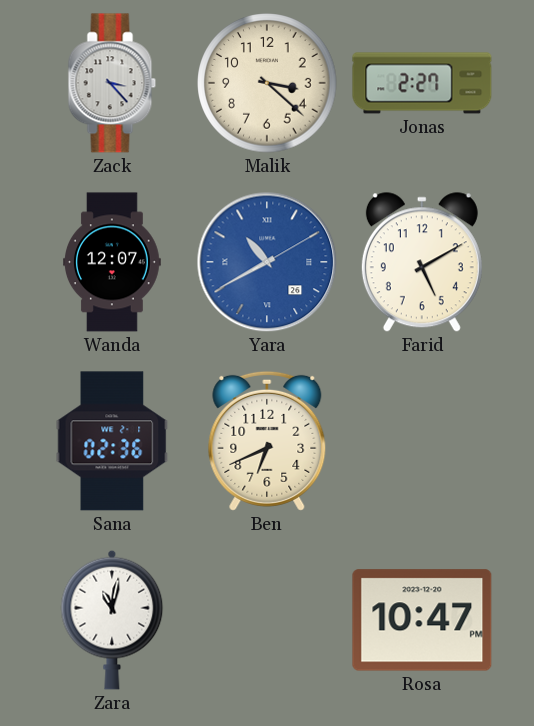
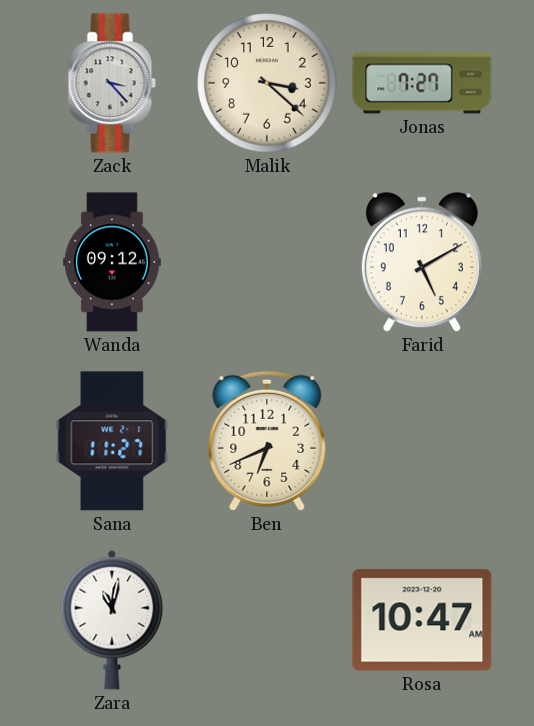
Jonas: 2:27 -> 7:27 (422, 83)
Wanda: 12:07 -> 09:12 (113, 262)
Yara: 10:40 -> none (267, 262)
Sana: 02:36 -> 11:27 (112, 441)
Rosa: 10:47 PM -> 10:47 AM (422, 620)
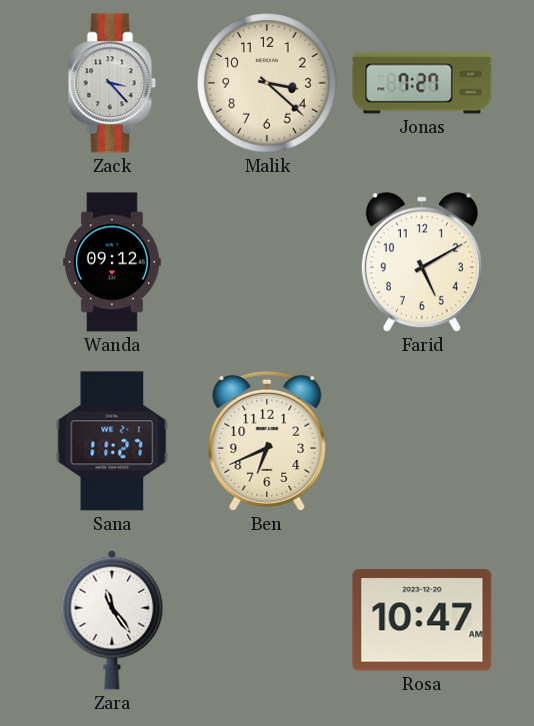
Zara: 11:02 -> 11:24 (112, 620)
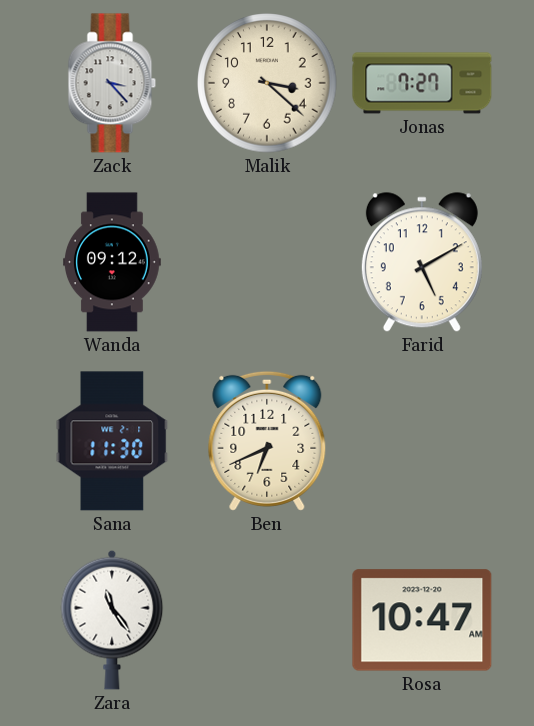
Sana: 11:27 -> 11:30 (112, 441)
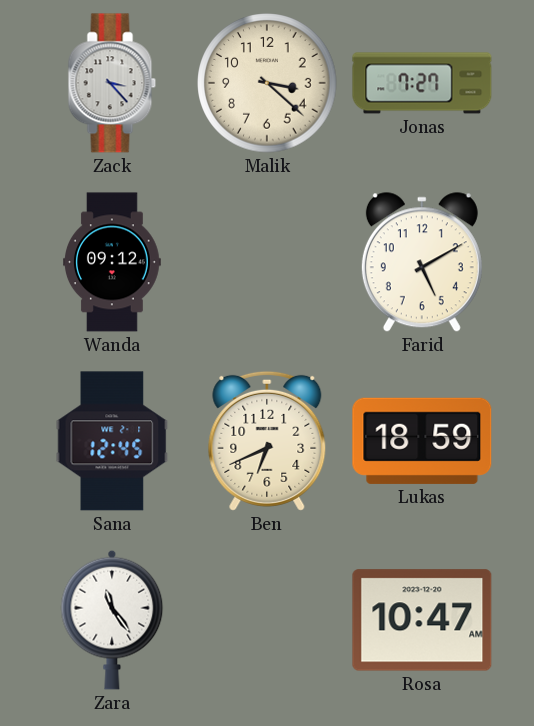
Sana: 11:30 -> 12:45 (112, 441)
Lukas: none -> 18:59 (422, 441)
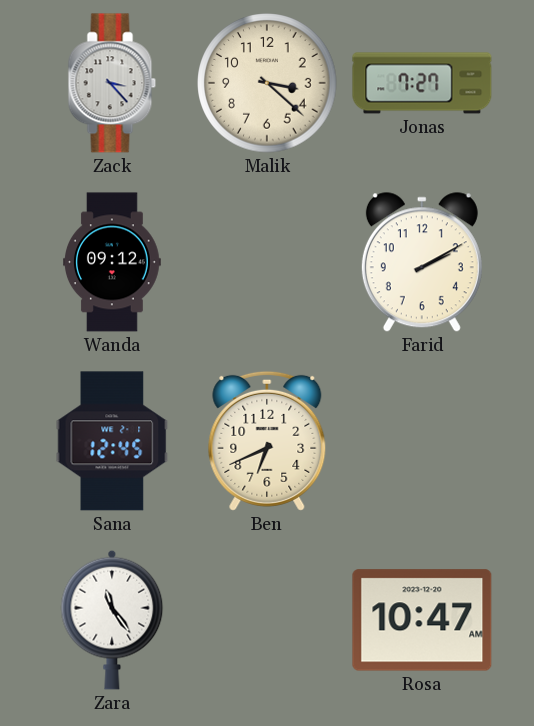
Farid: 5:10 -> 2:10 (422, 263)
Lukas: 18:59 -> none (422, 441)
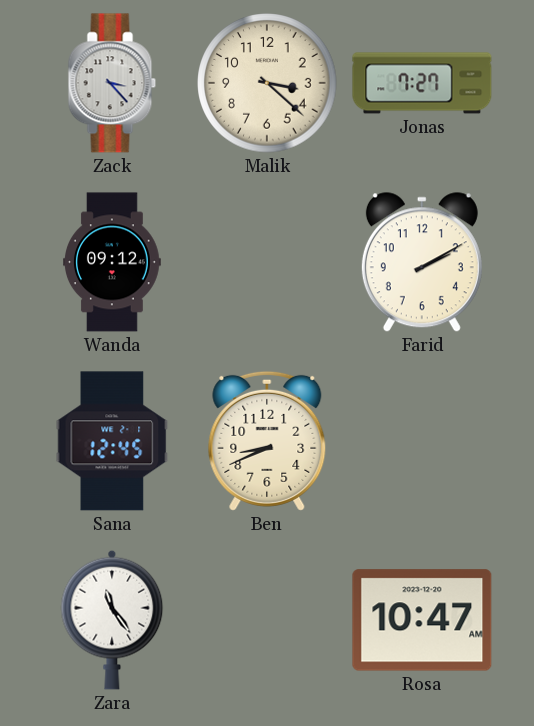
Ben: 6:41 -> 8:41 (267, 441)
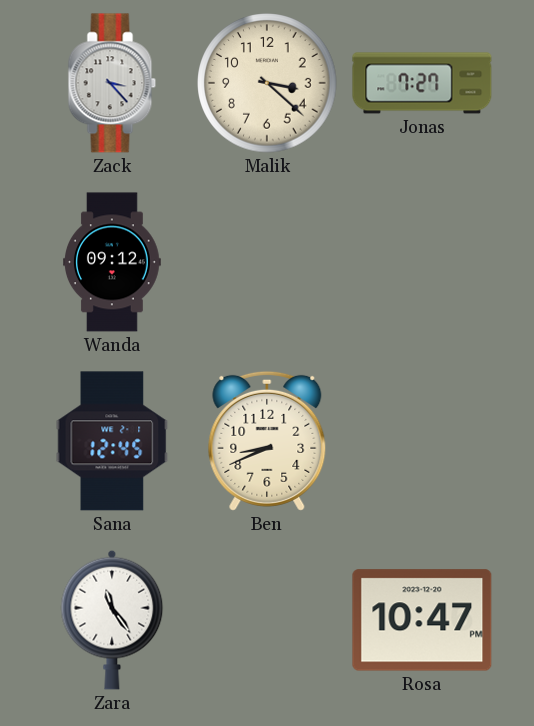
Farid: 2:10 -> none (422, 263)
Rosa: 10:47 AM -> 10:47 PM (422, 620)
